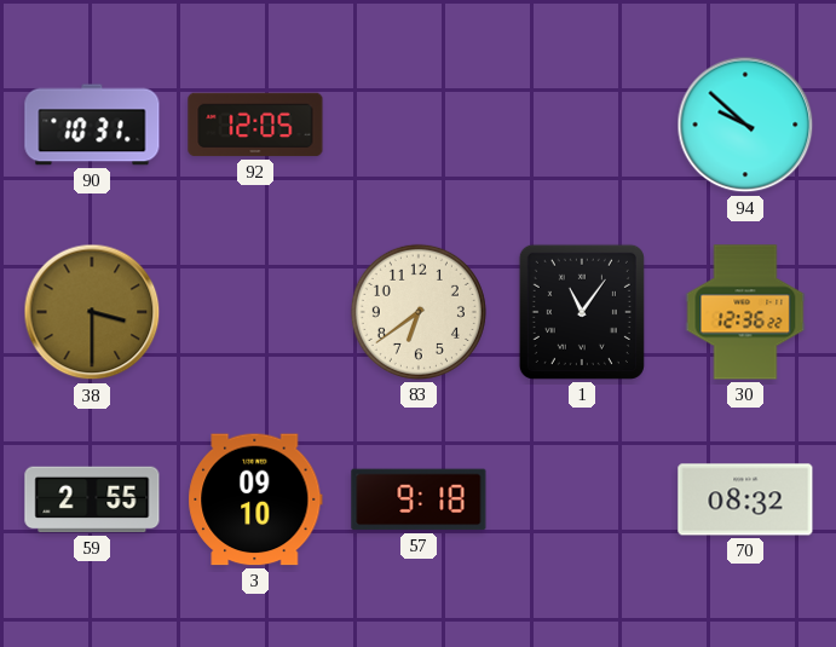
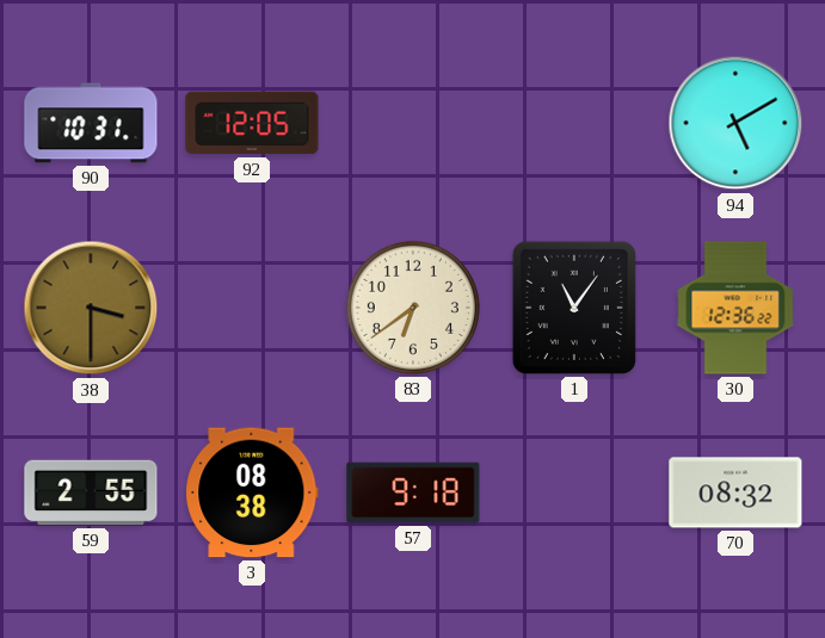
94: 9:52 -> 5:10 (735, 123)
3: 09:10 -> 08:38 (252, 493)
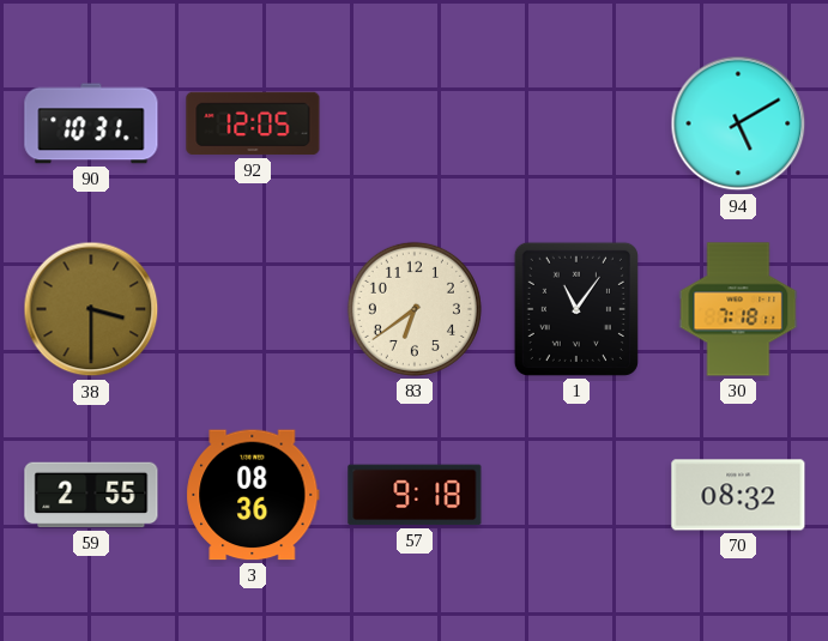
30: 12:36 -> 7:18 (738, 309)
3: 08:38 -> 08:36 (253, 495)
